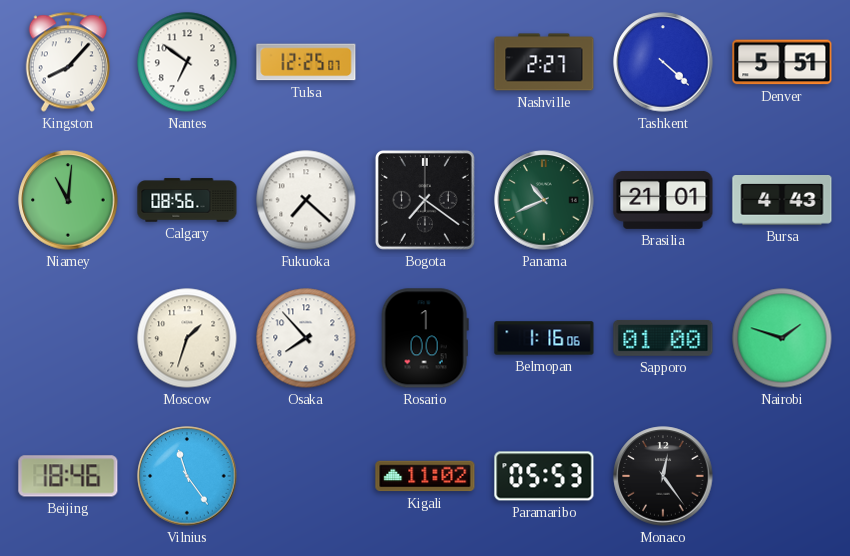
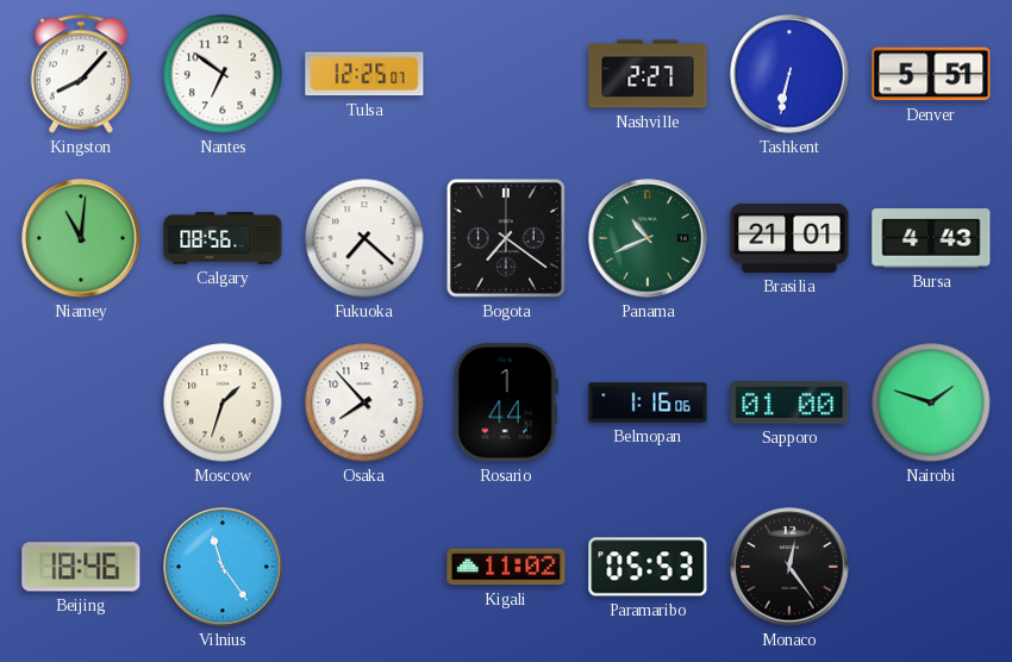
Tashkent: 4:22 -> 6:32 (789, 74)
Rosario: 1:00 -> 1:44 (506, 402)
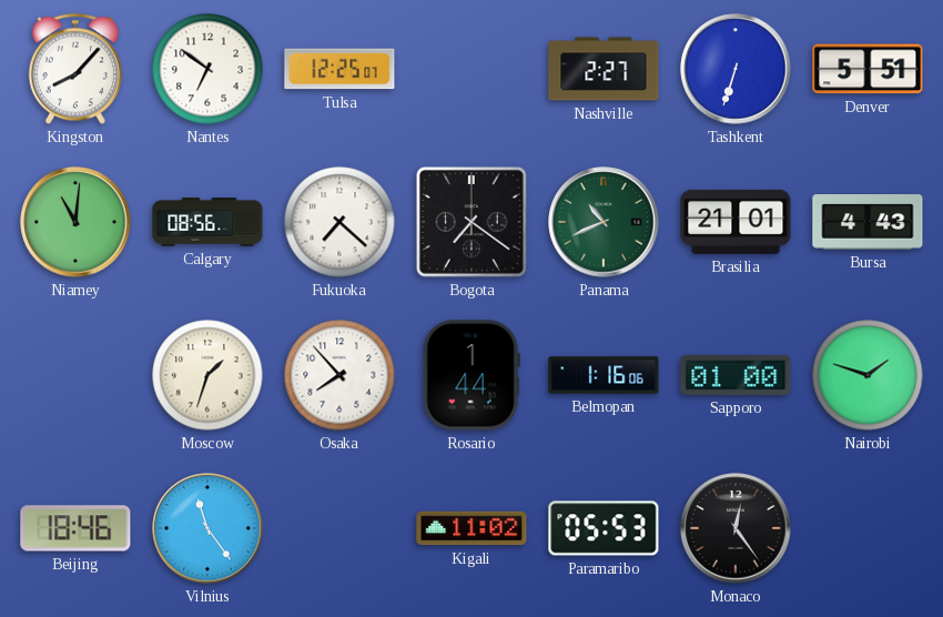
Tashkent: 6:32 -> 6:33 (736, 69)
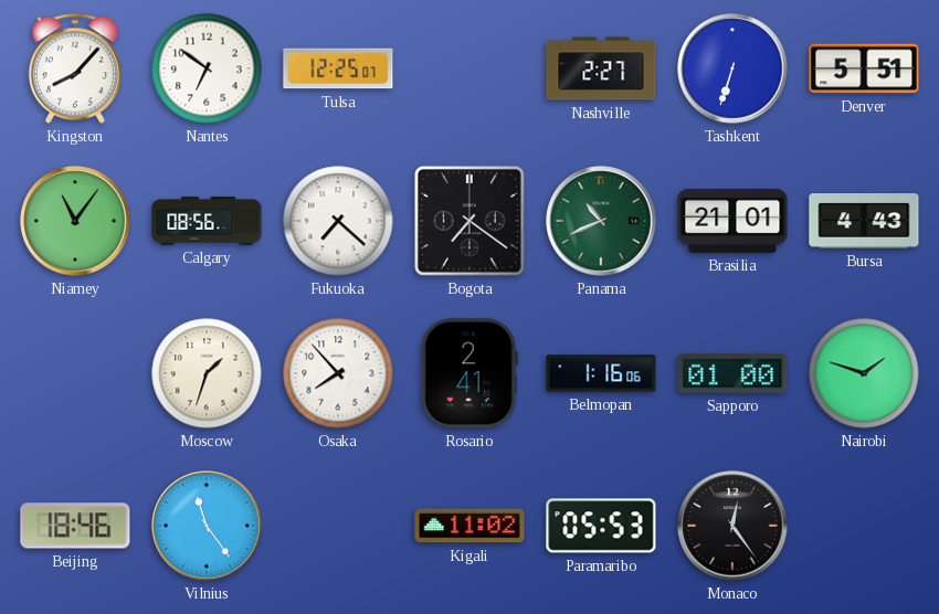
Niamey: 11:01 -> 11:06 (75, 221)
Rosario: 1:44 -> 2:41 (469, 373)
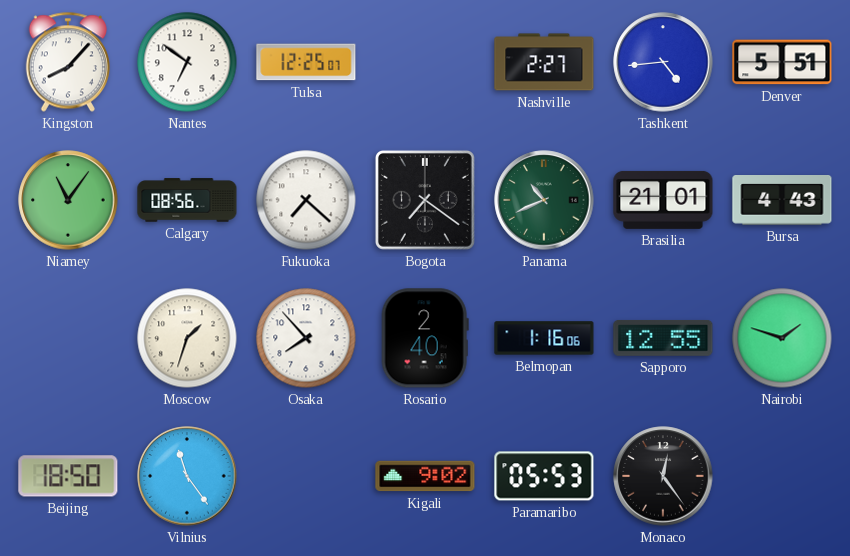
Tashkent: 6:33 -> 4:44 (663, 62)
Rosario: 2:41 -> 2:40 (425, 338)
Sapporo: 01:00 -> 12:55 (663, 338)
Beijing: 18:46 -> 18:50 (68, 476)
Kigali: 11:02 -> 9:02 (425, 476)
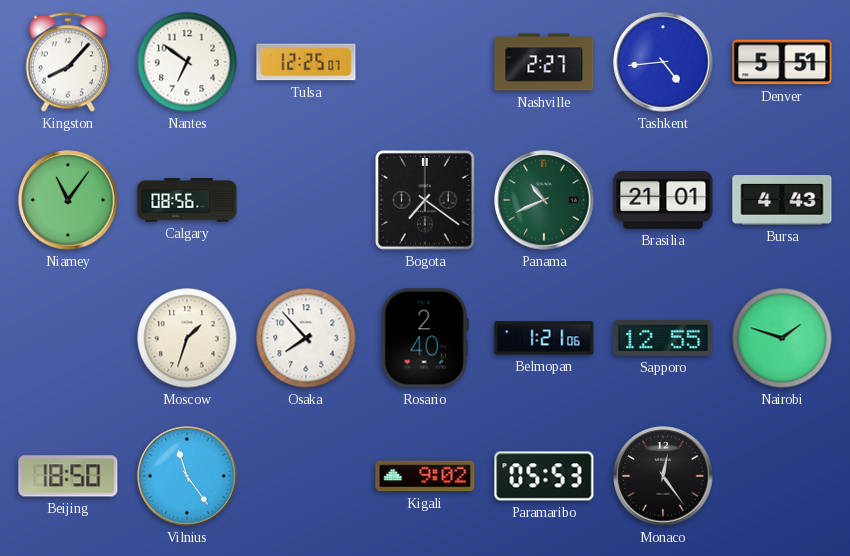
Fukuoka: 7:22 -> none (306, 200)
Belmopan: 1:16 -> 1:21 (544, 338)
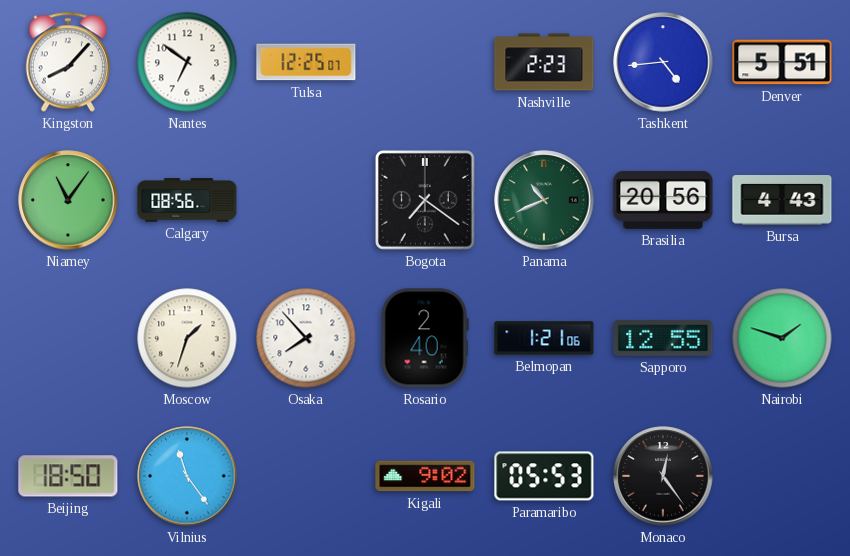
Nashville: 2:27 -> 2:23 (544, 62)
Brasilia: 21:01 -> 20:56 (663, 200)
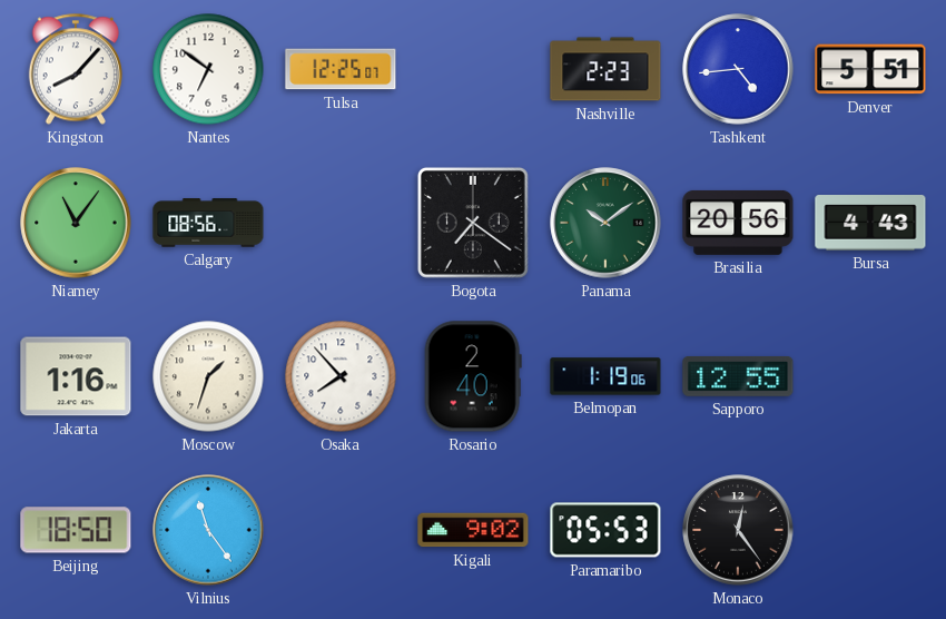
Panama: 10:41 -> 10:09 (605, 223)
Jakarta: none -> 1:16 (76, 376)
Belmopan: 1:21 -> 1:19 (605, 376)
Nairobi: 1:48 -> none (782, 338)
